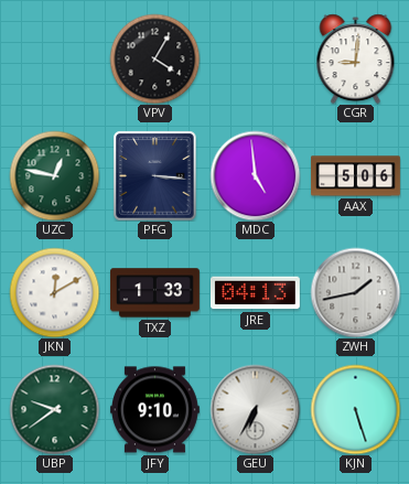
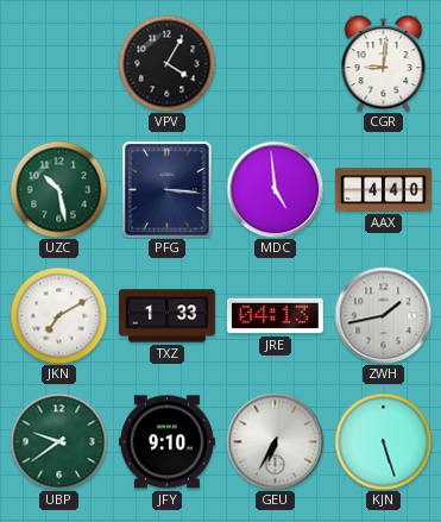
UZC: 12:47 -> 10:28 (58, 189)
AAX: 5:06 -> 4:40 (384, 190)
JKN: 12:10 -> 7:10 (58, 315)
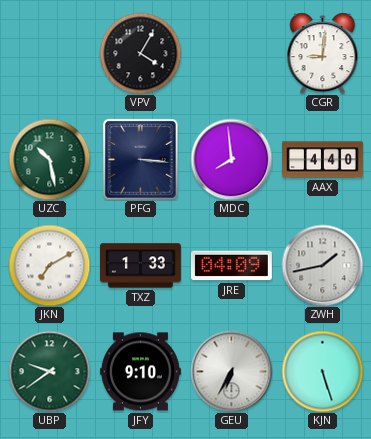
MDC: 4:59 -> 7:59 (231, 159)
JRE: 04:13 -> 04:09 (231, 266)
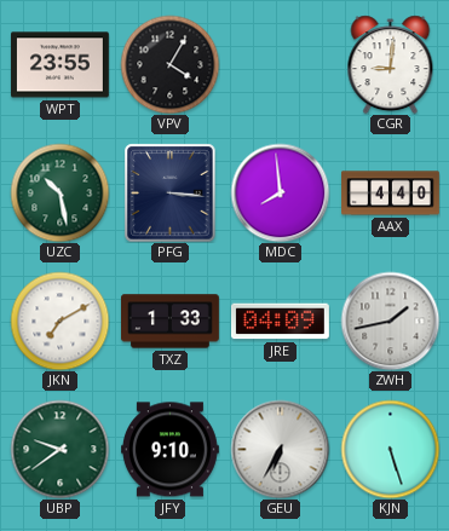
WPT: none -> 23:55 (59, 65)
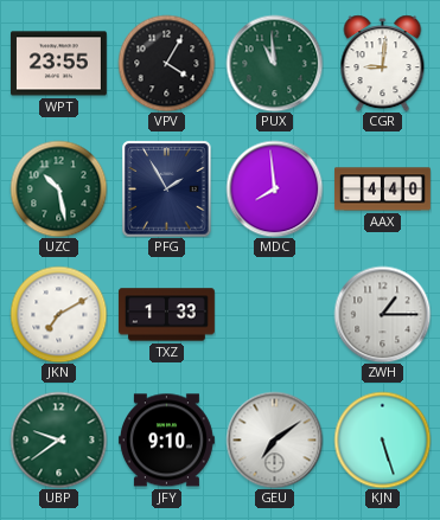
PUX: none -> 10:59 (274, 63)
PFG: 3:16 -> 1:55 (167, 188)
JRE: 04:09 -> none (280, 322)
ZWH: 1:43 -> 1:15 (382, 314)
GEU: 6:35 -> 7:09 (274, 439)
